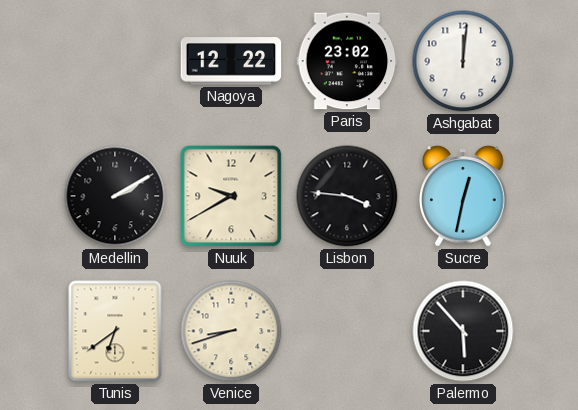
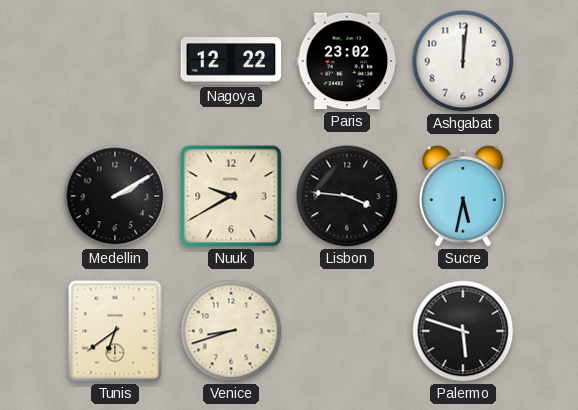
Sucre: 12:32 -> 5:32 (463, 196)
Palermo: 5:53 -> 5:48 (463, 331)
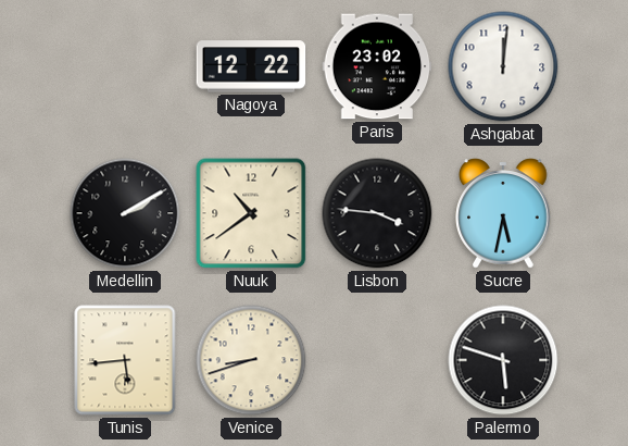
Nuuk: 9:40 -> 10:39 (251, 213)
Tunis: 6:39 -> 5:44 (125, 360)
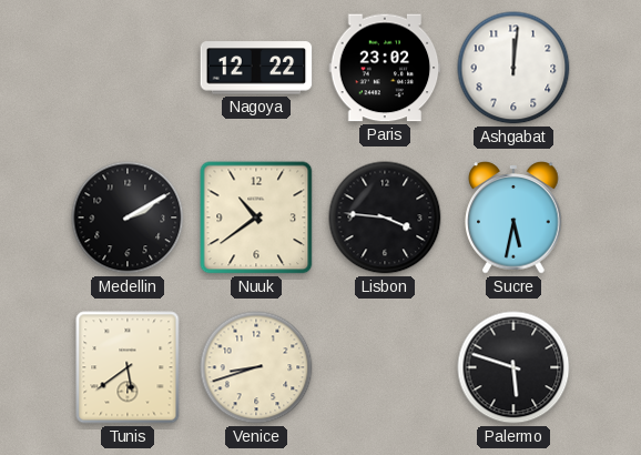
Tunis: 5:44 -> 5:39 (128, 367)
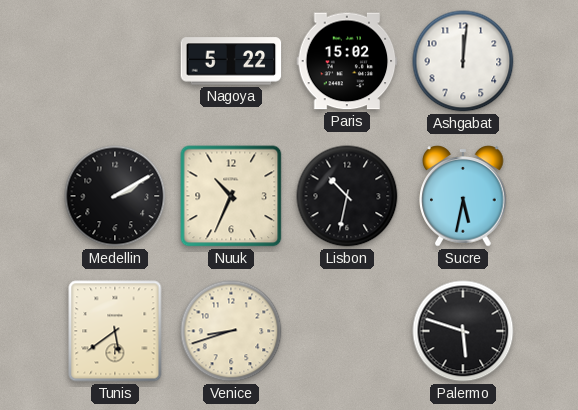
Nagoya: 12:22 -> 5:22 (231, 61)
Paris: 23:02 -> 15:02 (347, 61)
Nuuk: 10:39 -> 10:34 (231, 196)
Lisbon: 3:46 -> 10:32 (347, 196)
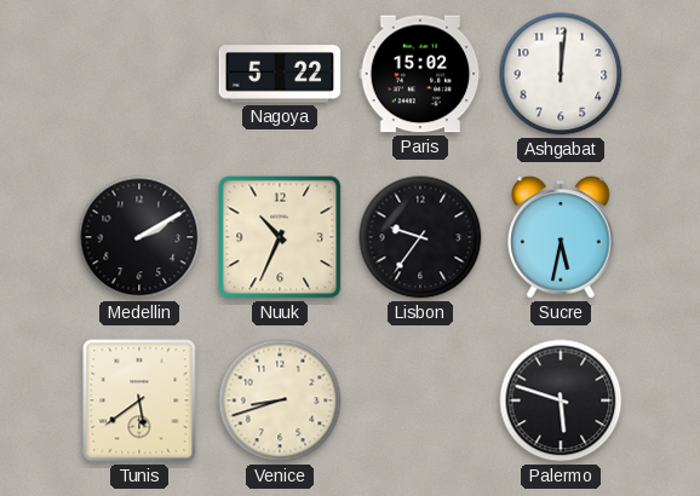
Lisbon: 10:32 -> 9:36 (420, 237)
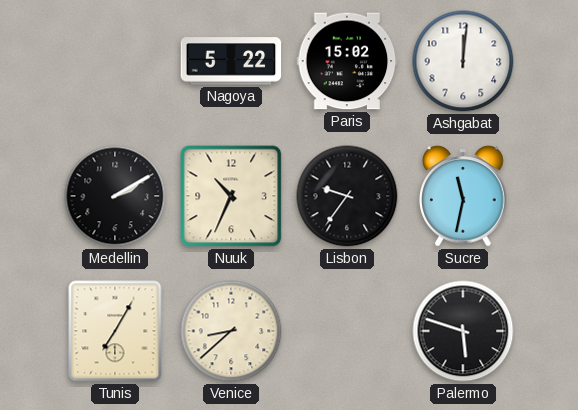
Sucre: 5:32 -> 11:32 (463, 196)
Tunis: 5:39 -> 7:05 (115, 331)
Venice: 8:42 -> 8:38 (231, 331)
